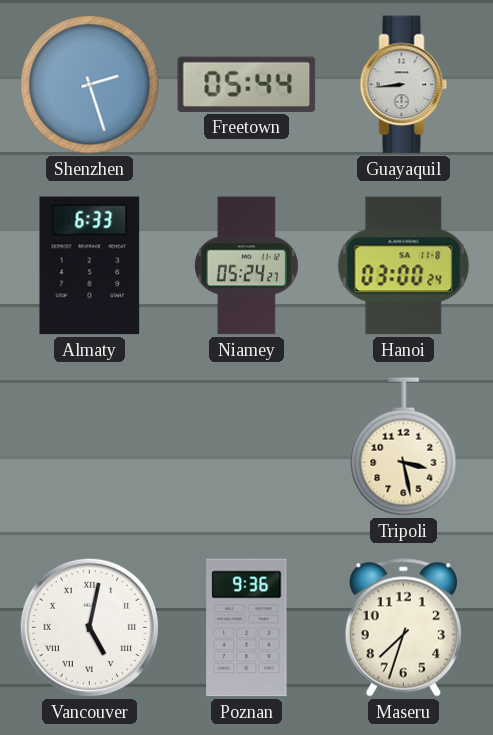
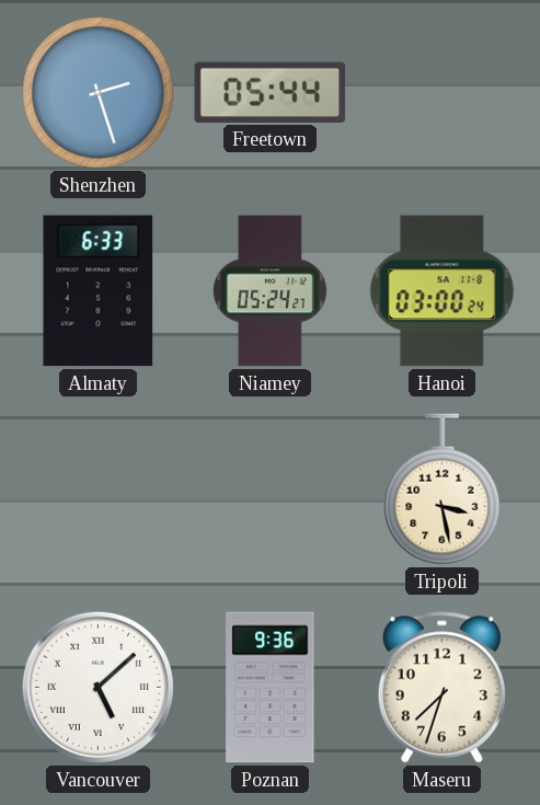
Guayaquil: 8:44 -> none (404, 85)
Vancouver: 5:02 -> 5:08 (97, 687)
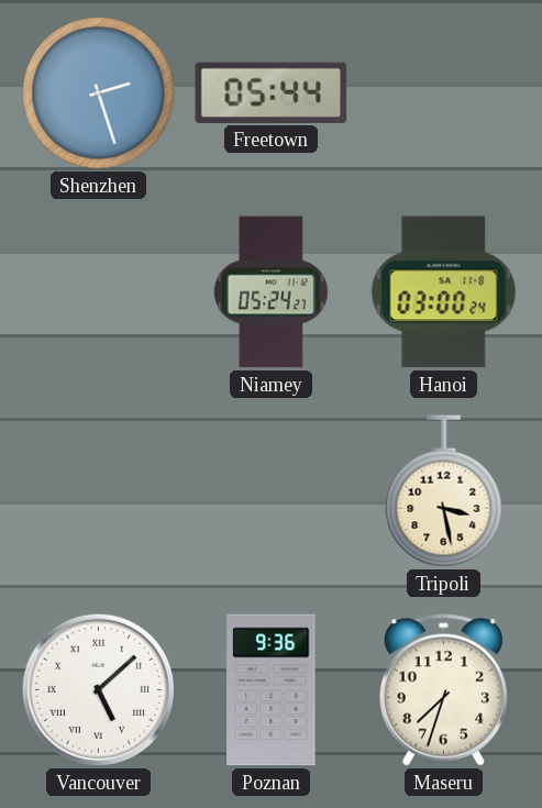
Almaty: 6:33 -> none (99, 291)
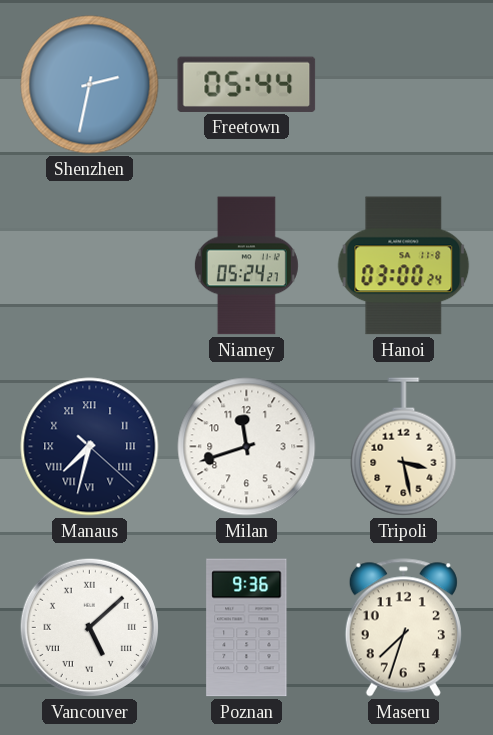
Shenzhen: 2:27 -> 2:32 (90, 85)
Manaus: none -> 7:32 (90, 447)
Milan: none -> 11:42 (247, 447)
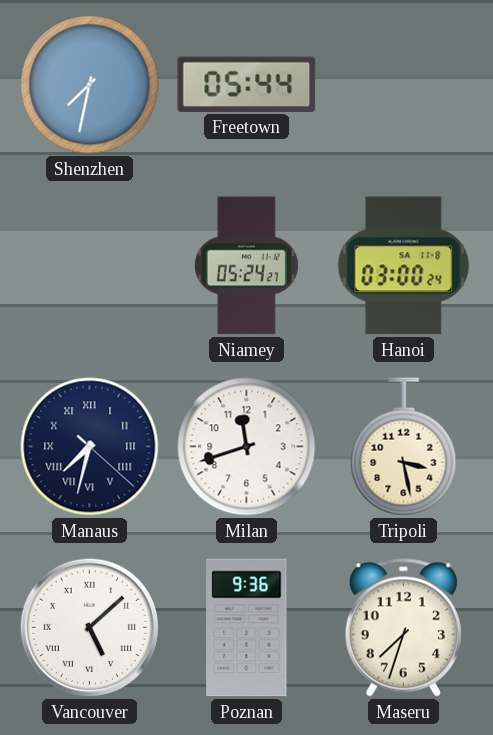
Shenzhen: 2:32 -> 7:32 (90, 85)
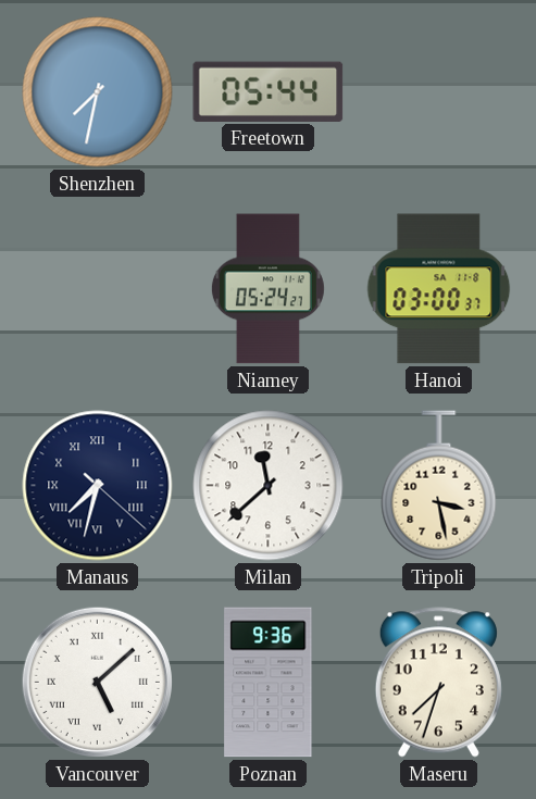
Hanoi: 03:00:24 -> 03:00:37 (439, 289)
Milan: 11:42 -> 11:38 (269, 486)
